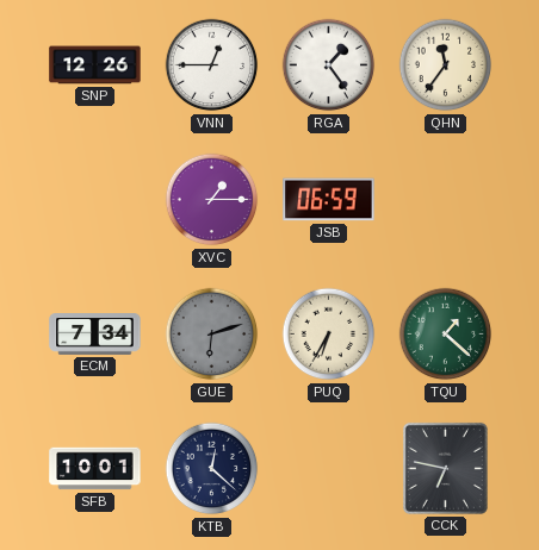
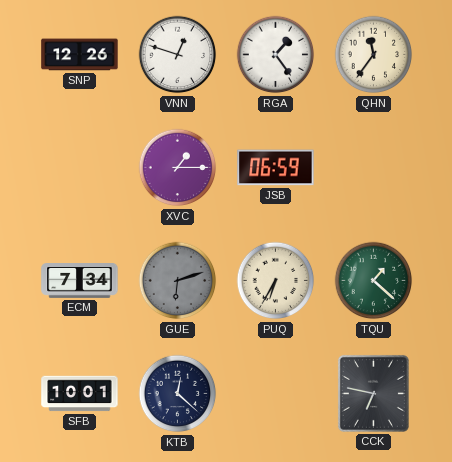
VNN: 12:45 -> 12:48 (178, 55)
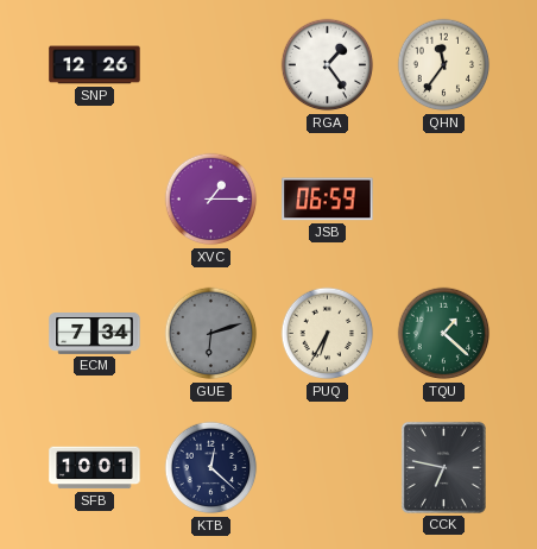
VNN: 12:48 -> none (178, 55)
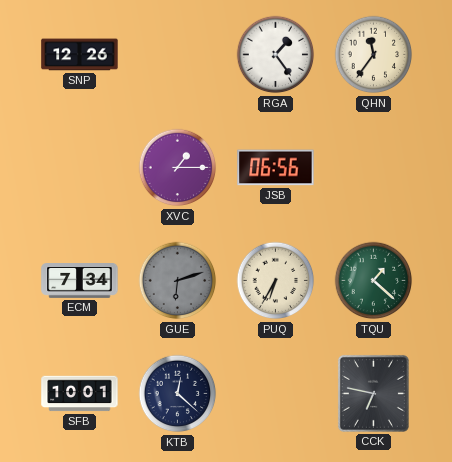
JSB: 06:59 -> 06:56 (276, 168)
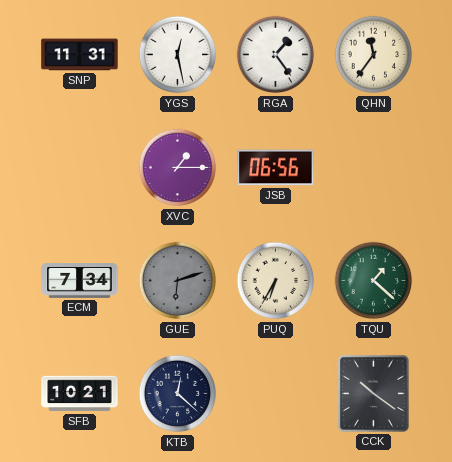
SNP: 12:26 -> 11:31 (80, 55)
YGS: none -> 12:28 (178, 55)
SFB: 10:01 -> 10:21 (80, 394)
CCK: 6:47 -> 10:21 (373, 393)
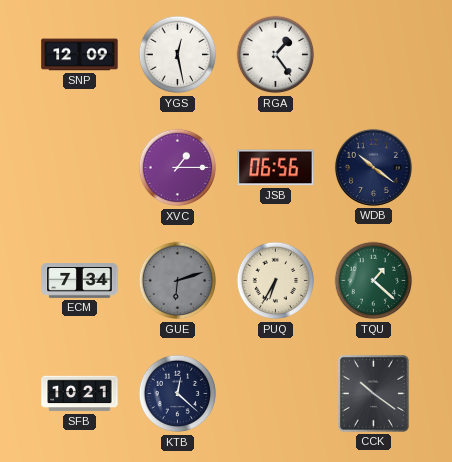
SNP: 11:31 -> 12:09 (80, 55)
QHN: 11:36 -> none (374, 55)
WDB: none -> 10:21 (373, 167)
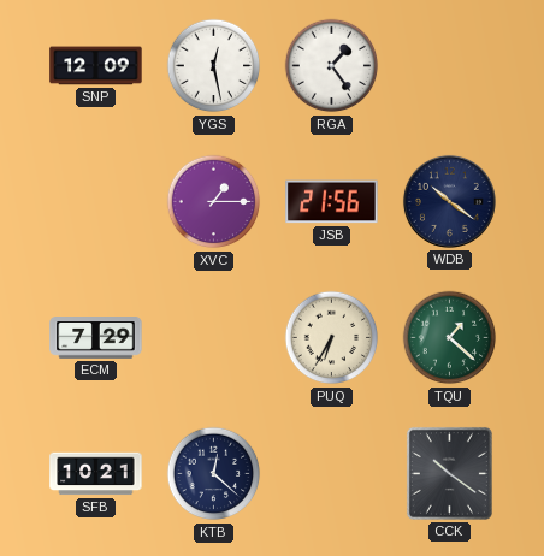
JSB: 06:56 -> 21:56 (332, 202)
ECM: 7:34 -> 7:29 (96, 338)
GUE: 6:12 -> none (178, 281)
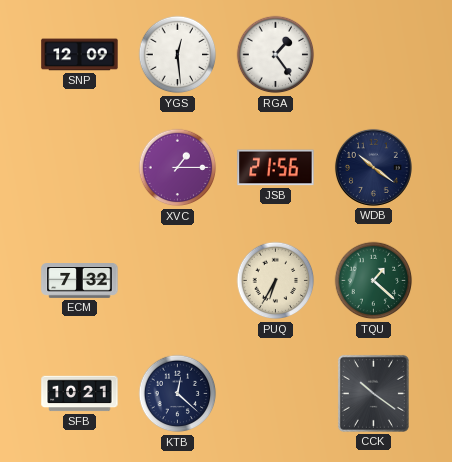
YGS: 12:28 -> 12:29 (178, 55)
ECM: 7:29 -> 7:32 (80, 281)
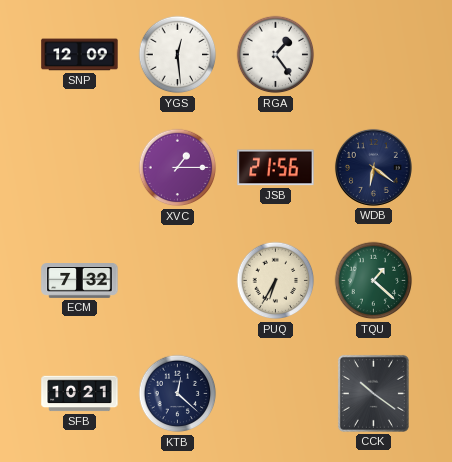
WDB: 10:21 -> 6:21 (373, 167)
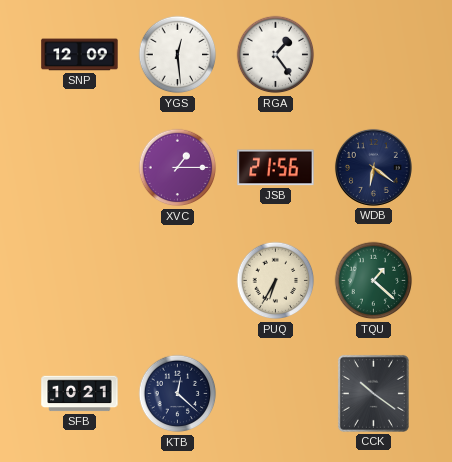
ECM: 7:32 -> none (80, 281)
